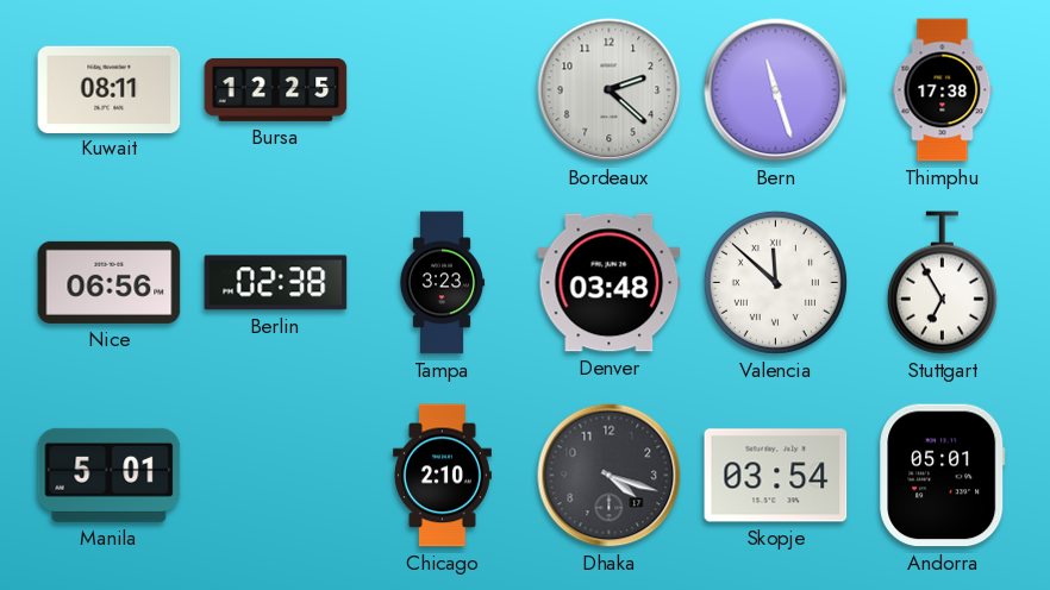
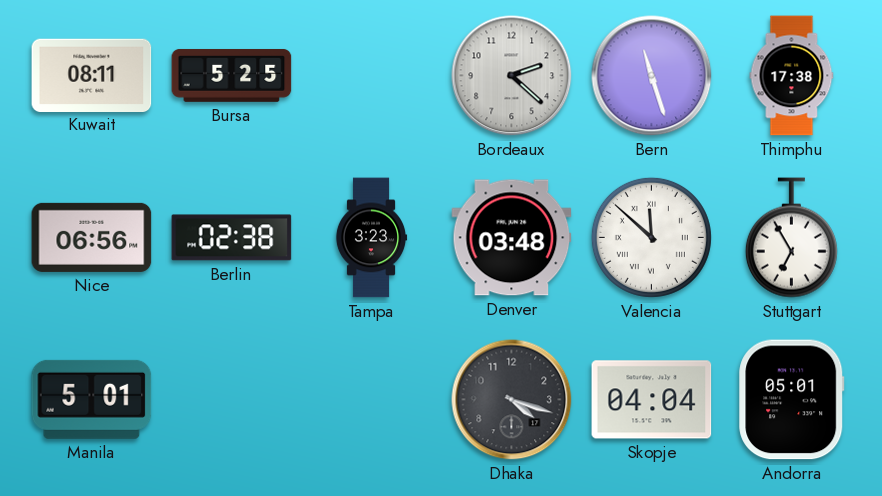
Bursa: 12:25 -> 5:25 (232, 75)
Chicago: 2:10 -> none (442, 476)
Skopje: 03:54 -> 04:04 (652, 400)
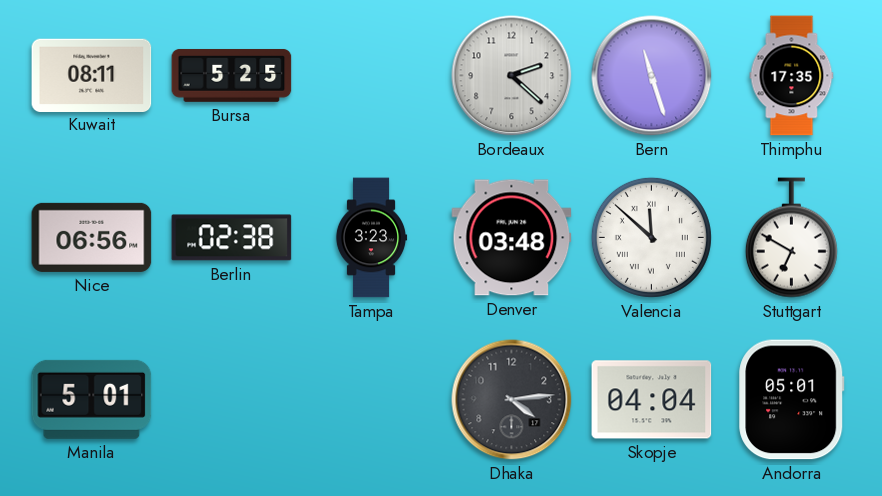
Thimphu: 17:38 -> 17:35 (792, 76)
Stuttgart: 6:55 -> 6:50 (791, 238)
Dhaka: 4:18 -> 4:14 (512, 400)
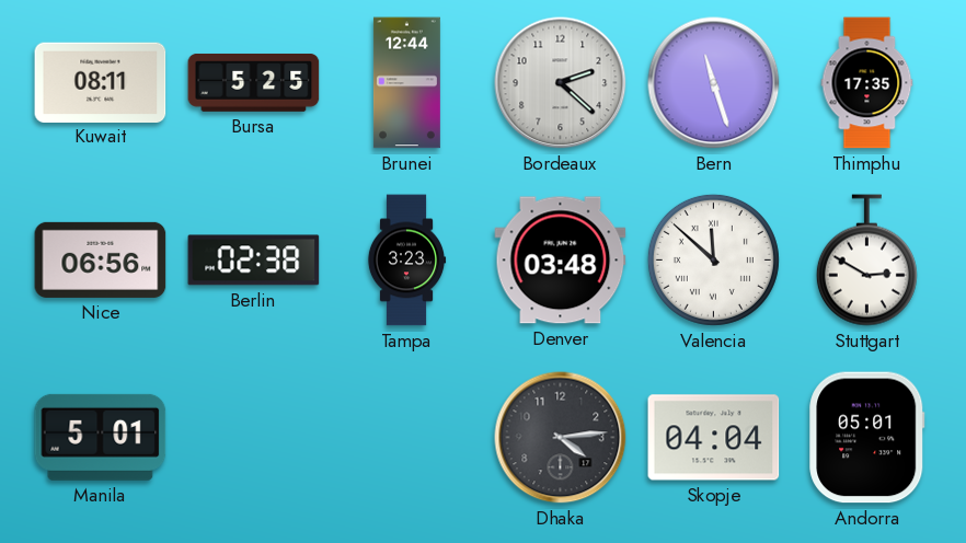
Brunei: none -> 12:44 (406, 83)
Stuttgart: 6:50 -> 2:50 (866, 261)
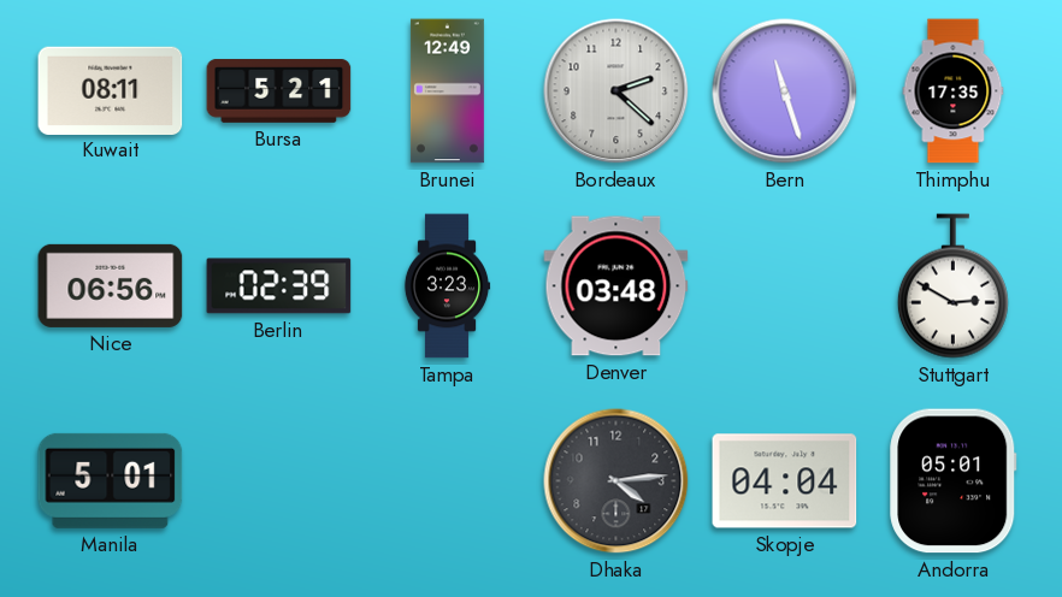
Bursa: 5:25 -> 5:21 (279, 90)
Brunei: 12:44 -> 12:49 (447, 91)
Berlin: 02:38 -> 02:39 (279, 286)
Valencia: 11:52 -> none (713, 259)
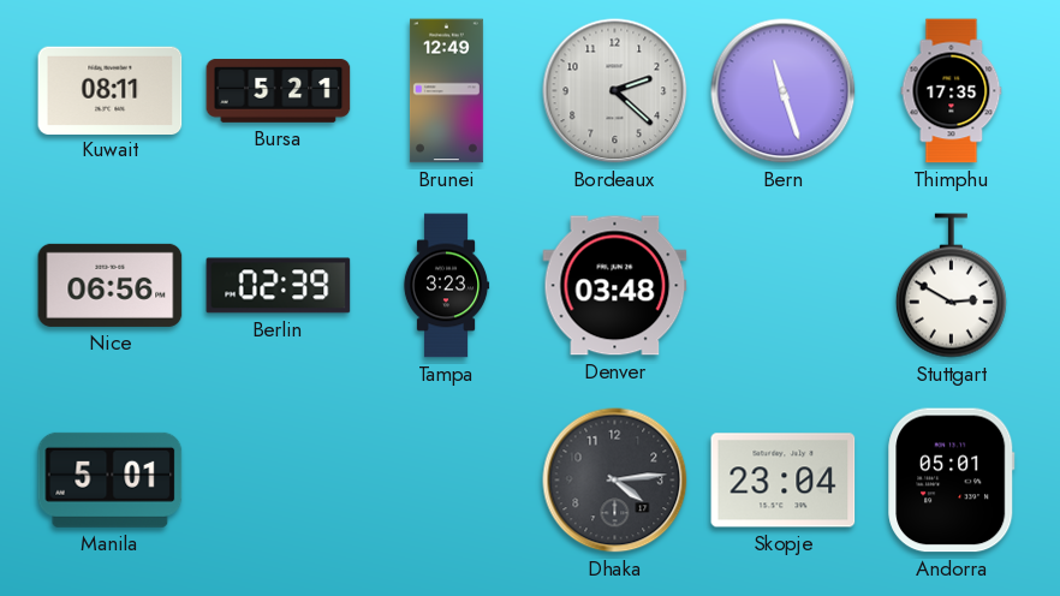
Skopje: 04:04 -> 23:04 (784, 481)
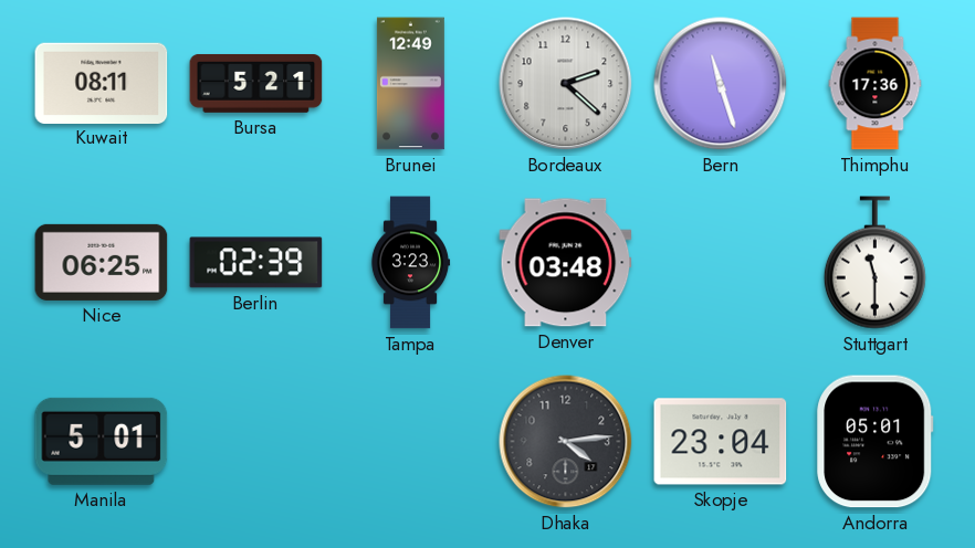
Thimphu: 17:35 -> 17:36 (876, 84)
Nice: 06:56 -> 06:25 (102, 262)
Stuttgart: 2:50 -> 11:30 (874, 263)
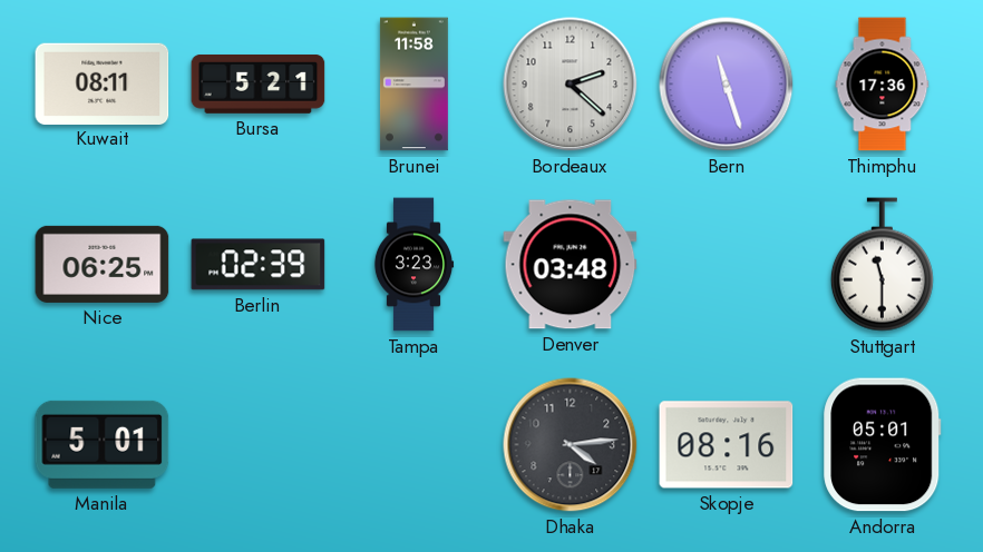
Brunei: 12:49 -> 11:58 (413, 85)
Skopje: 23:04 -> 08:16 (727, 445)
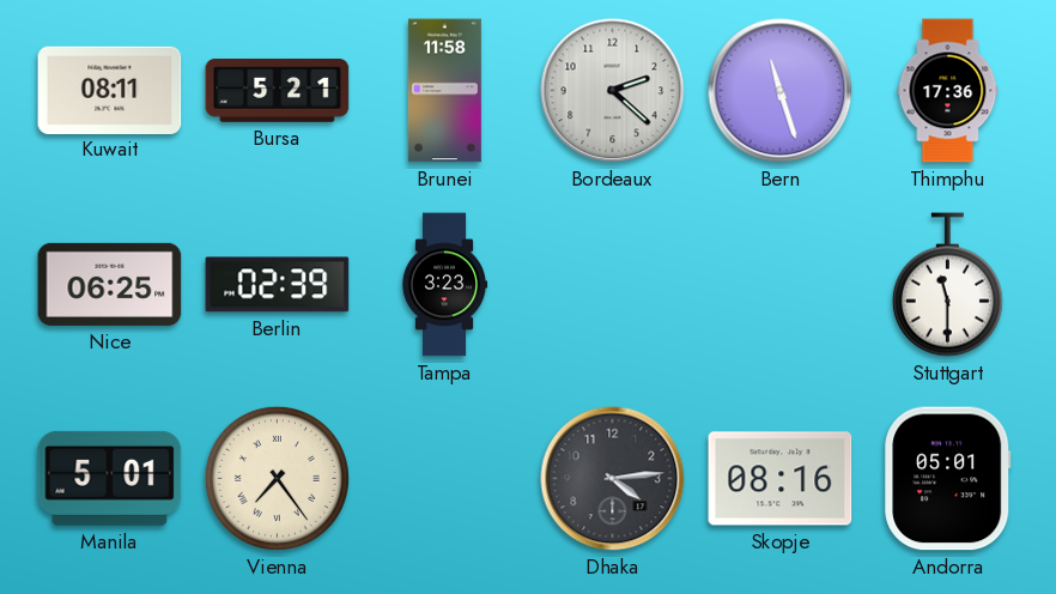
Denver: 03:48 -> none (571, 265)
Vienna: none -> 7:24 (277, 478)
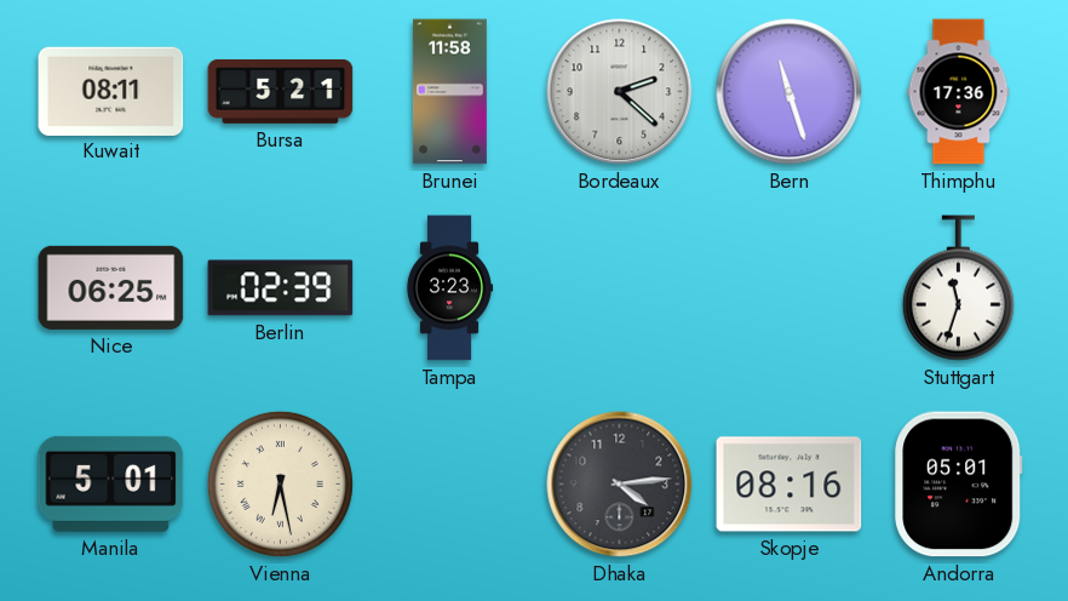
Stuttgart: 11:30 -> 11:33 (958, 288)
Vienna: 7:24 -> 6:28 (280, 483)
